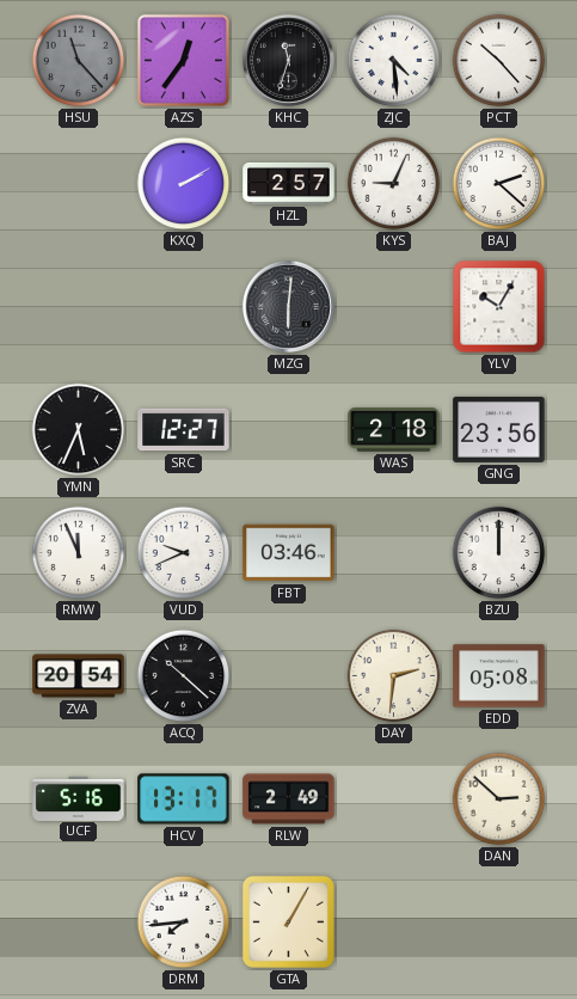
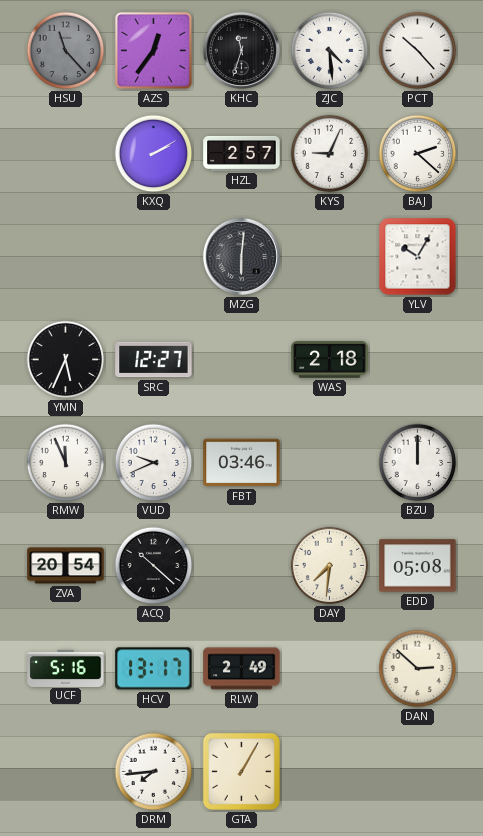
GNG: 23:56 -> none (499, 429)
DAY: 2:31 -> 7:31 (330, 566)
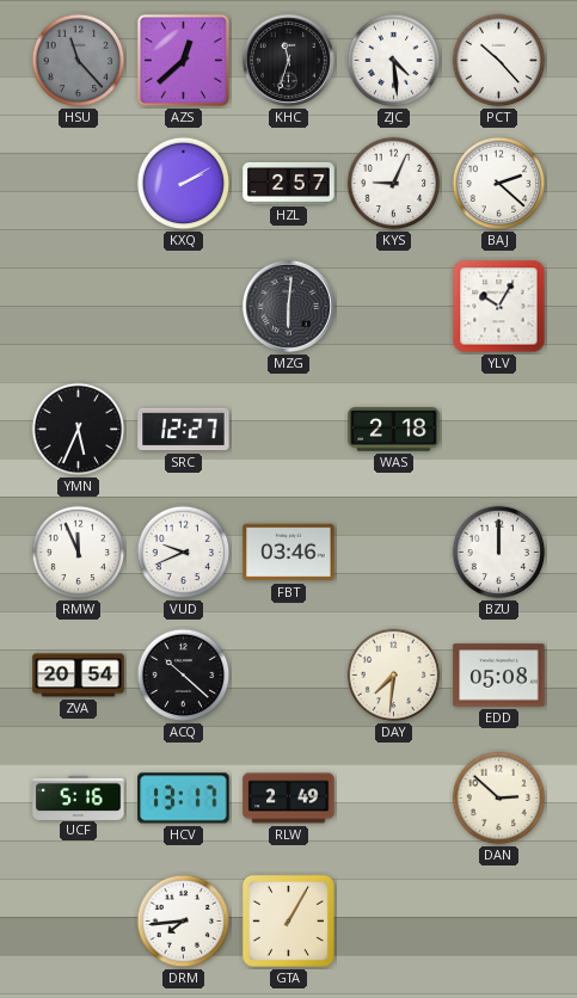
AZS: 12:36 -> 12:38 (183, 60)
